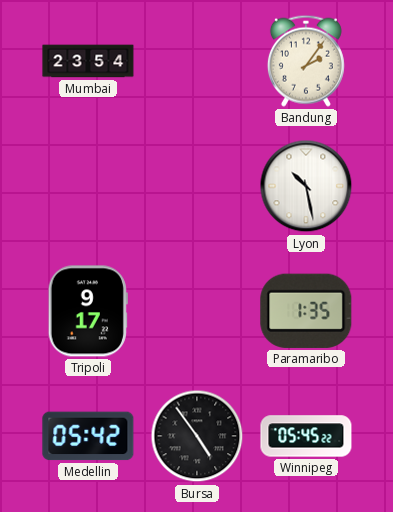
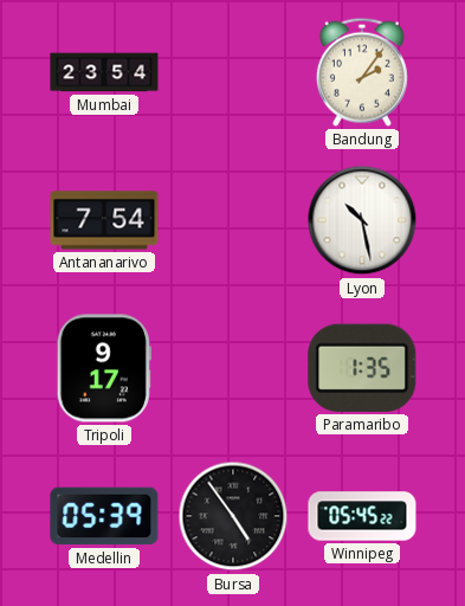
Antananarivo: none -> 7:54 (104, 220)
Medellin: 05:42 -> 05:39 (104, 516)
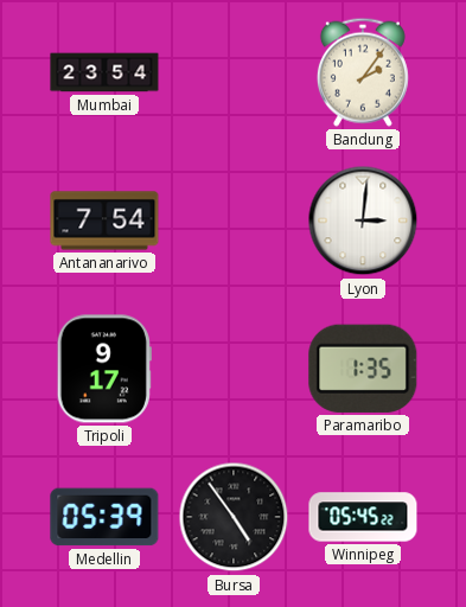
Lyon: 10:28 -> 3:01 (363, 221)
